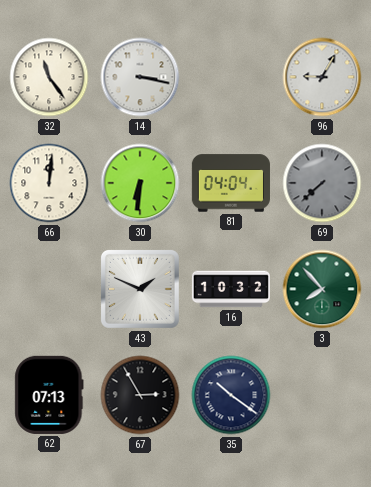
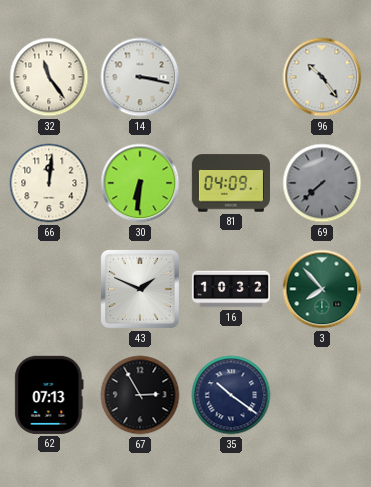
96: 9:05 -> 10:24 (322, 77)
81: 04:04 -> 04:09 (231, 183)
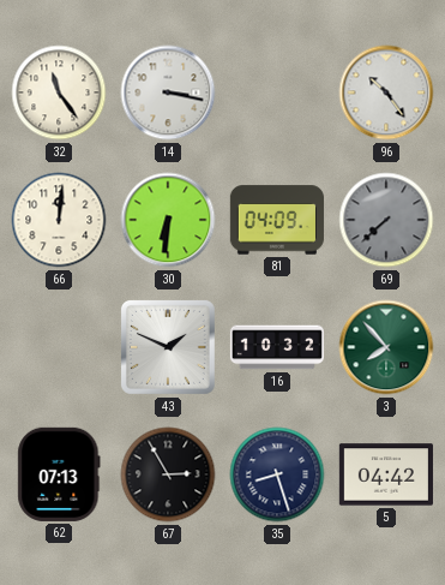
35: 10:21 -> 8:27 (277, 474)
5: none -> 04:42 (386, 474)
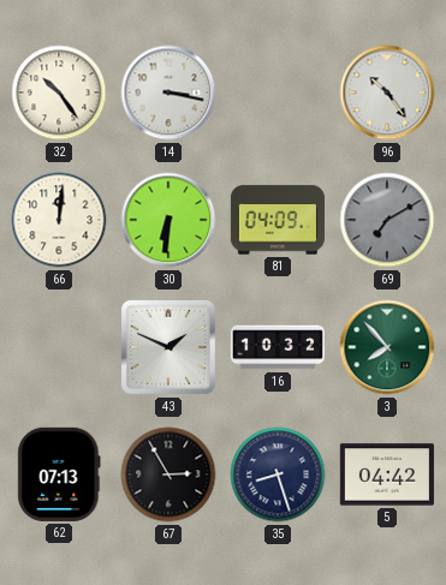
32: 11:24 -> 10:24 (59, 92)
69: 7:38 -> 7:10 (387, 220)
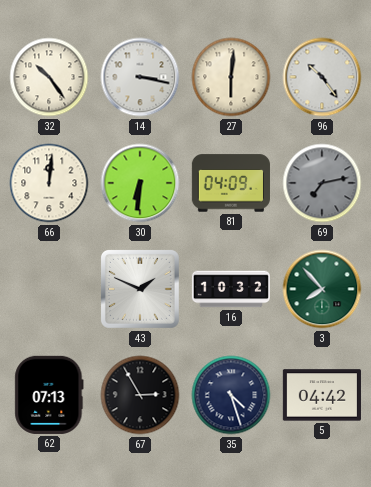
27: none -> 6:01 (231, 77)
69: 7:10 -> 7:13 (322, 183)
35: 8:27 -> 4:27 (231, 395)
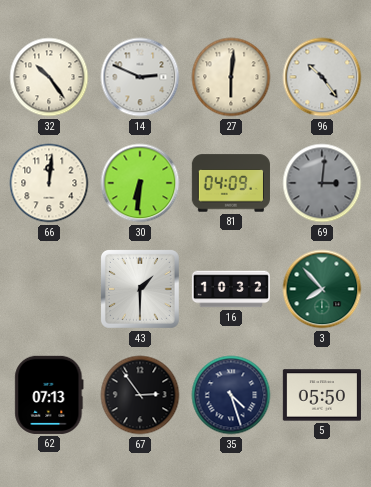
14: 3:17 -> 2:49 (140, 77)
69: 7:13 -> 3:01 (322, 183)
43: 1:49 -> 1:30 (140, 289)
67: 2:55 -> 2:54 (140, 395)
5: 04:42 -> 05:50 (322, 395)
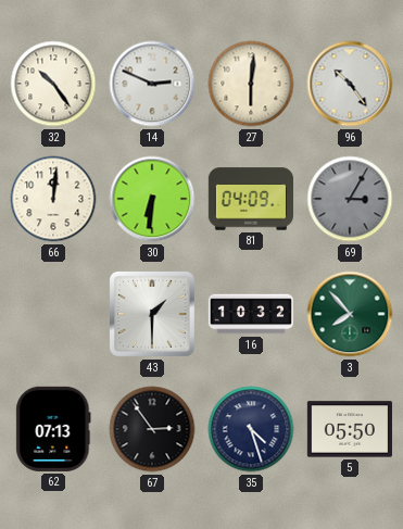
69: 3:01 -> 3:05 (350, 199)
